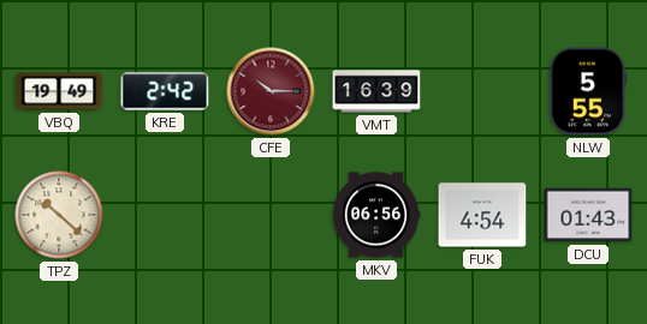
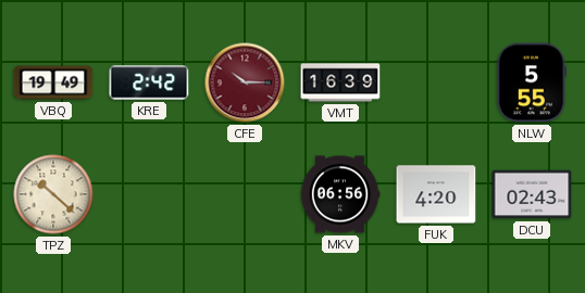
FUK: 4:54 -> 4:20 (436, 194)
DCU: 01:43 -> 02:43 (532, 194)
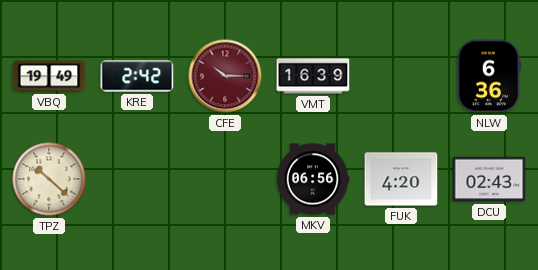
NLW: 5:55 -> 6:36 (488, 76)
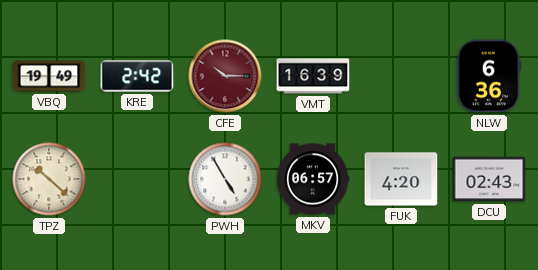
PWH: none -> 4:55 (225, 179)
MKV: 06:56 -> 06:57 (313, 179)
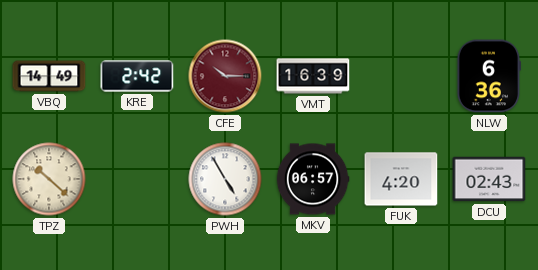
VBQ: 19:49 -> 14:49 (49, 76)
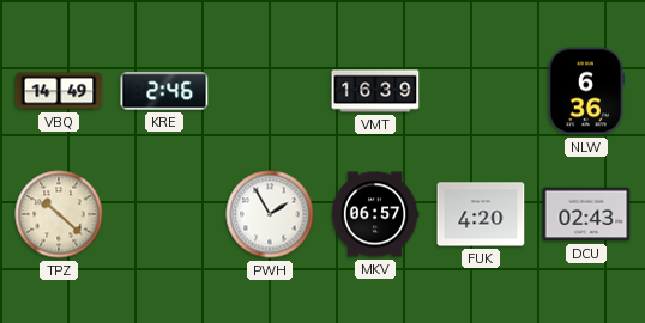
KRE: 2:42 -> 2:46 (164, 91)
CFE: 10:15 -> none (225, 76)
PWH: 4:55 -> 1:55 (270, 214)
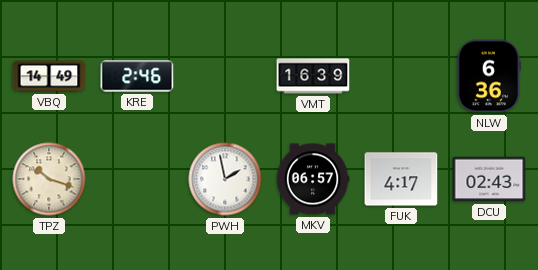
TPZ: 10:22 -> 10:18 (49, 179)
PWH: 1:55 -> 1:58 (225, 179)
FUK: 4:20 -> 4:17 (401, 179)
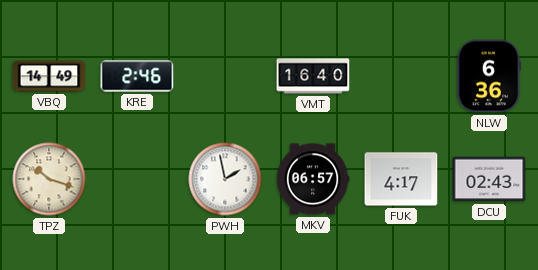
VMT: 16:39 -> 16:40 (313, 76)
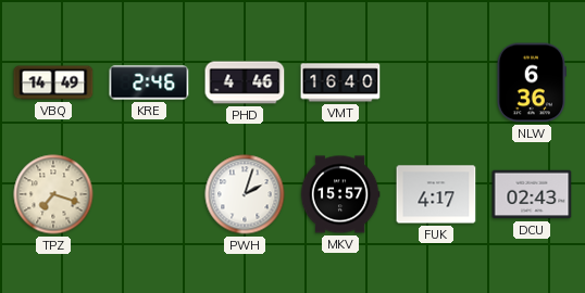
PHD: none -> 4:46 (245, 82)
TPZ: 10:18 -> 7:18 (53, 194)
PWH: 1:58 -> 2:03 (245, 194)
MKV: 06:57 -> 15:57 (340, 194)
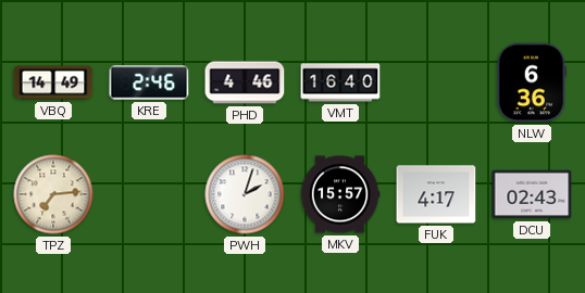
TPZ: 7:18 -> 7:14 (53, 194)
